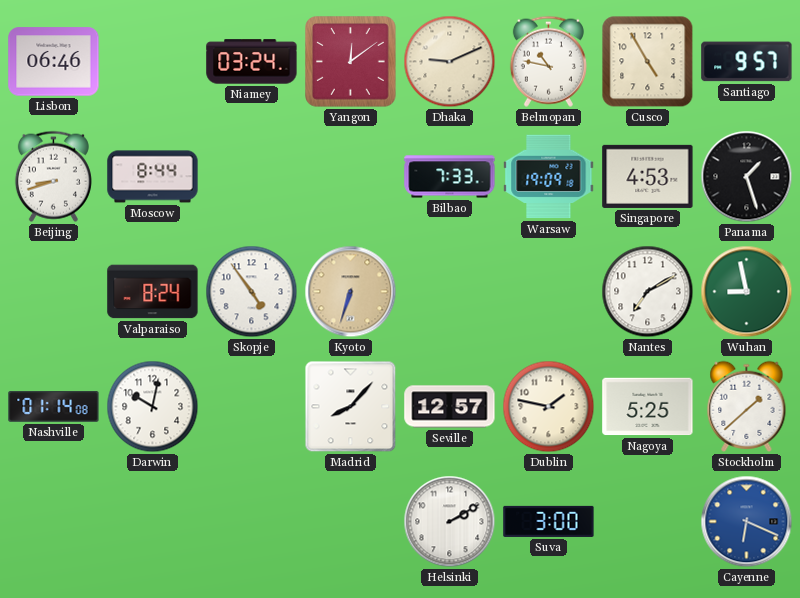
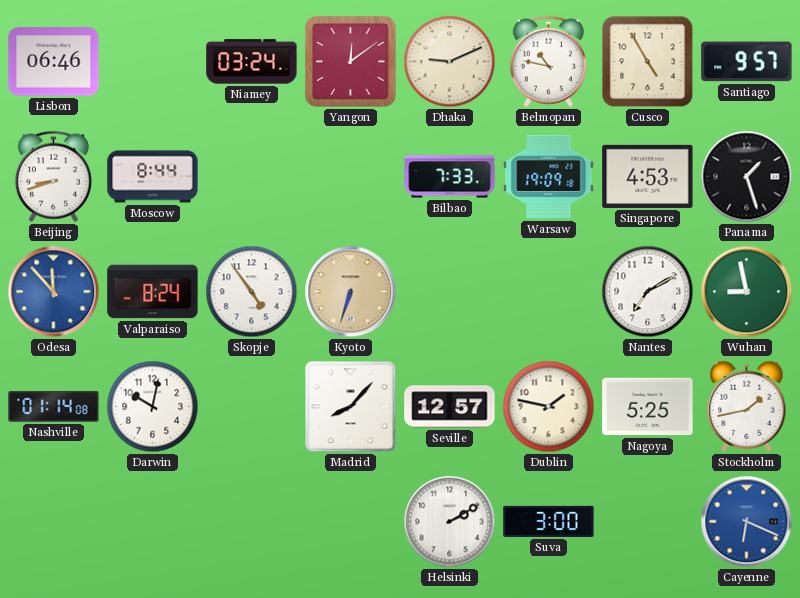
Odesa: none -> 11:53 (54, 292)
Stockholm: 1:38 -> 1:43 (747, 406)
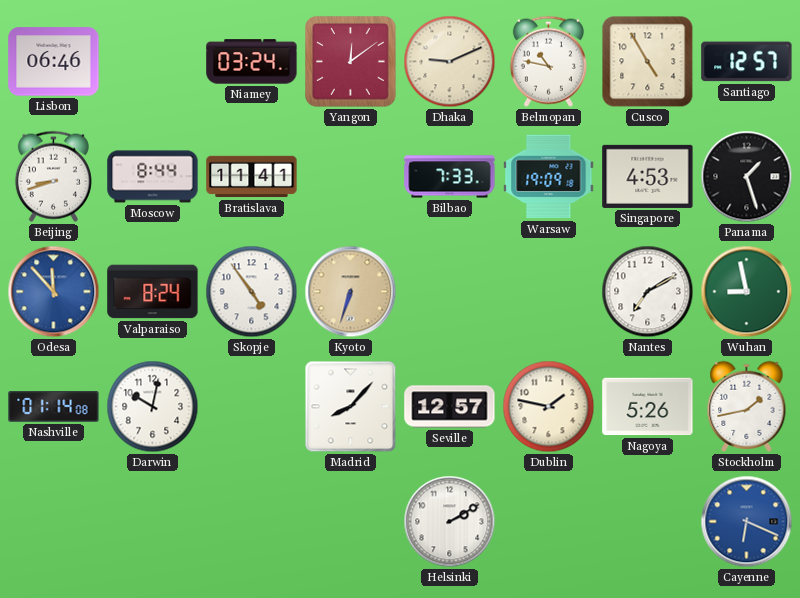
Santiago: 9:57 -> 12:57 (747, 62)
Bratislava: none -> 11:41 (252, 177)
Nagoya: 5:25 -> 5:26 (648, 407)
Suva: 3:00 -> none (549, 521)
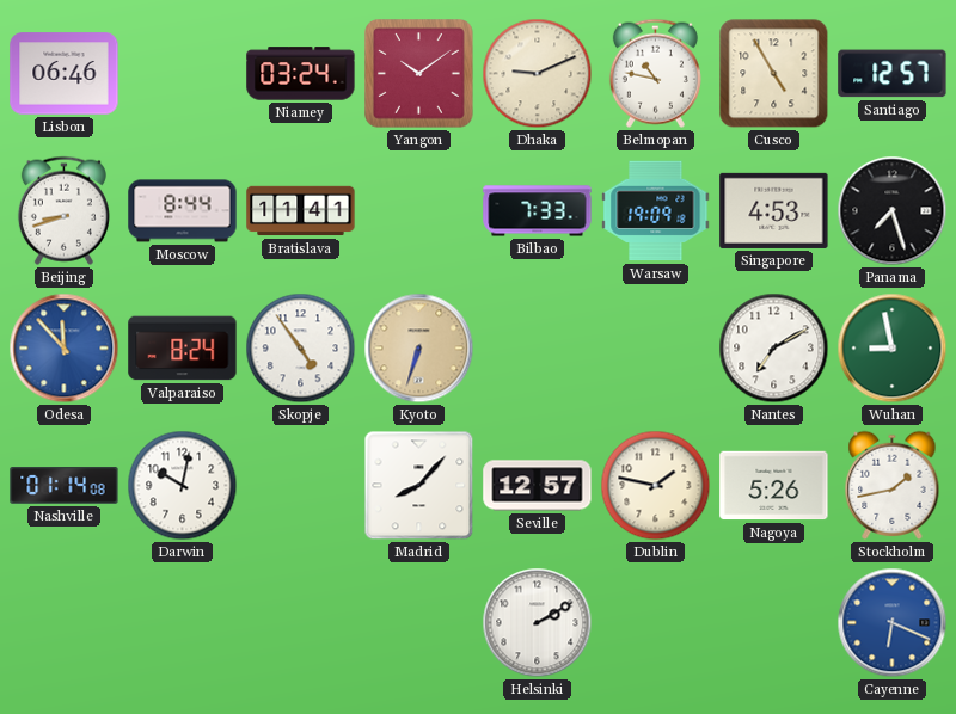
Yangon: 12:09 -> 10:09 (419, 74)
Panama: 1:27 -> 7:27 (893, 211)
